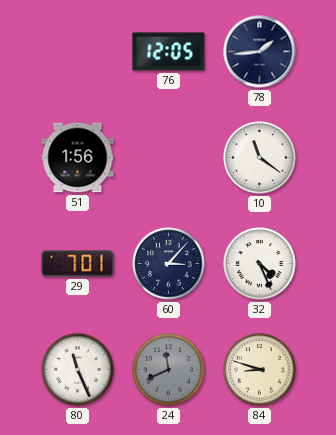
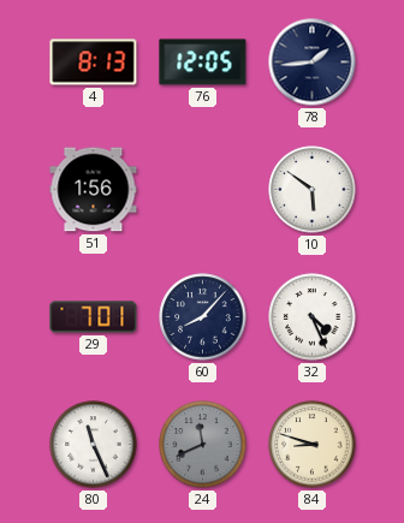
4: none -> 8:13 (94, 63)
10: 11:21 -> 5:51 (313, 190)
60: 3:07 -> 8:07 (203, 317)
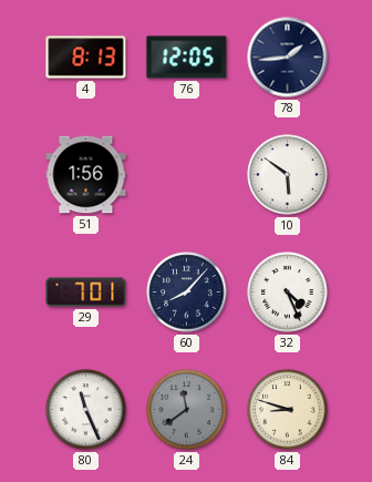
24: 11:41 -> 11:39 (187, 410)
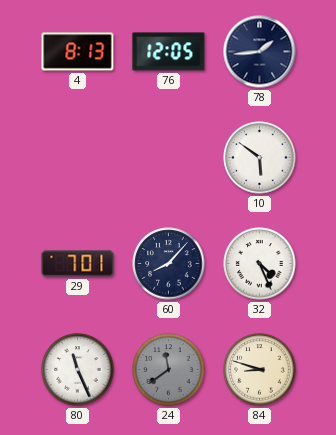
51: 1:56 -> none (86, 175)
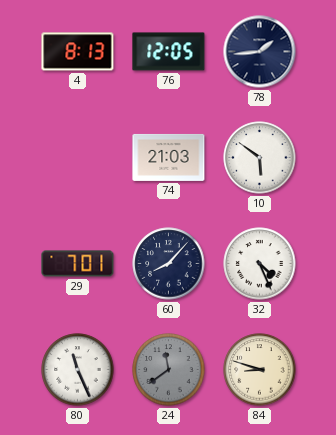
74: none -> 21:03 (169, 157)
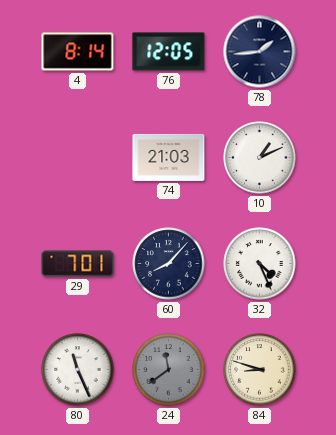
4: 8:13 -> 8:14 (78, 52)
10: 5:51 -> 1:11 (260, 158)
